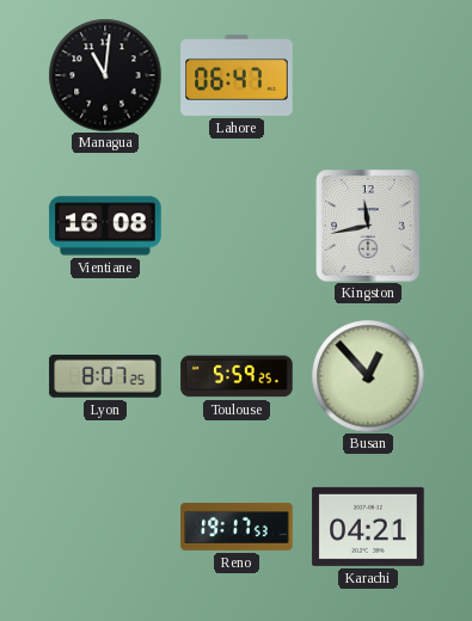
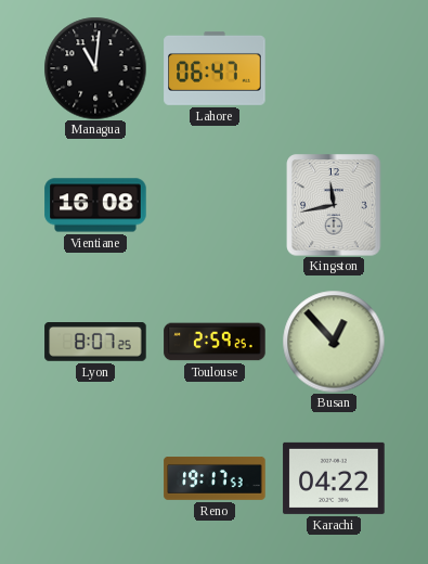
Toulouse: 5:59 -> 2:59 (215, 342)
Karachi: 04:21 -> 04:22 (334, 478)
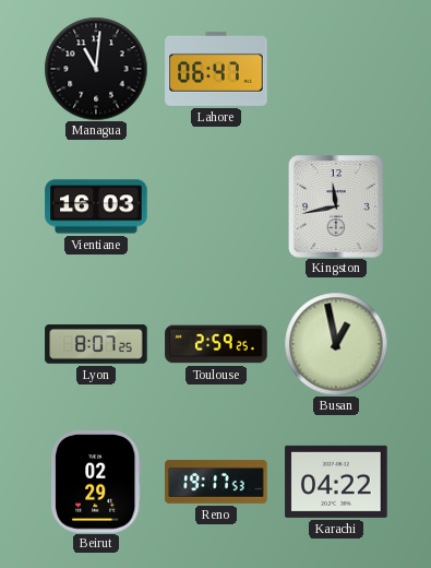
Vientiane: 16:08 -> 16:03 (96, 206)
Busan: 12:53 -> 12:58 (336, 344)
Beirut: none -> 02:29 (96, 482)
